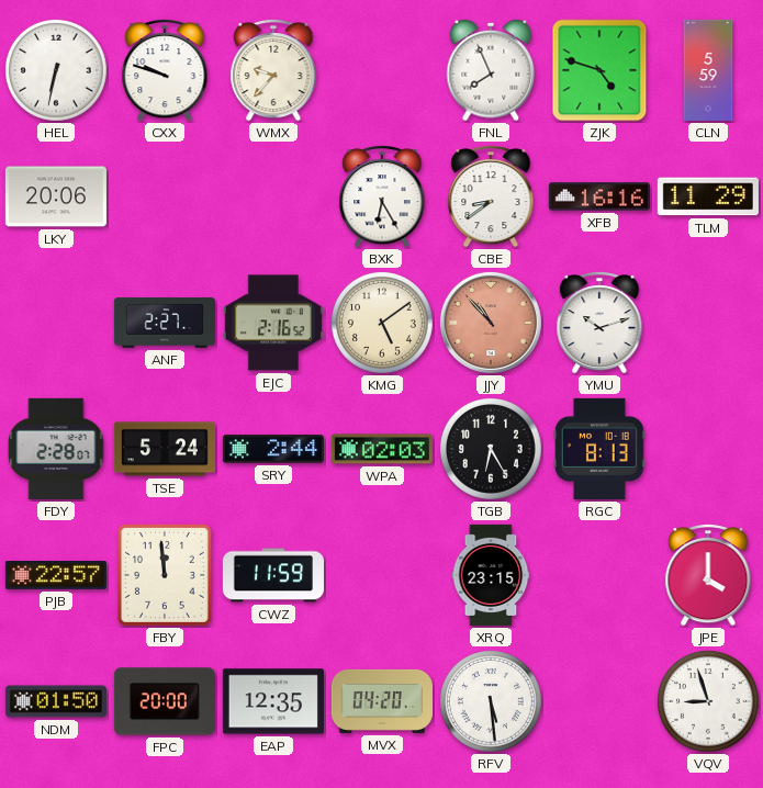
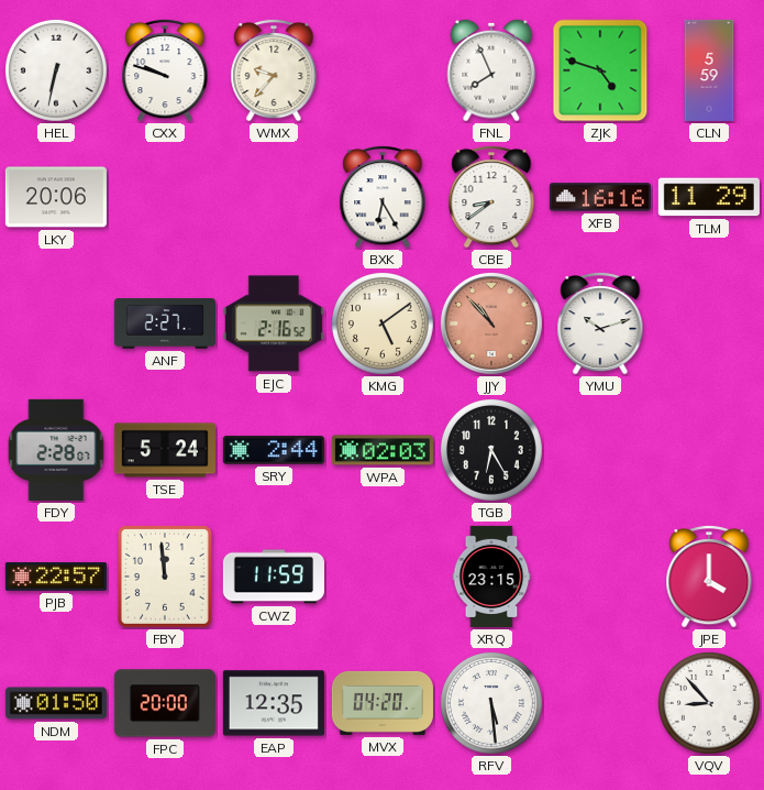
RGC: 8:13 -> none (599, 449)
VQV: 8:57 -> 8:53 (710, 704)
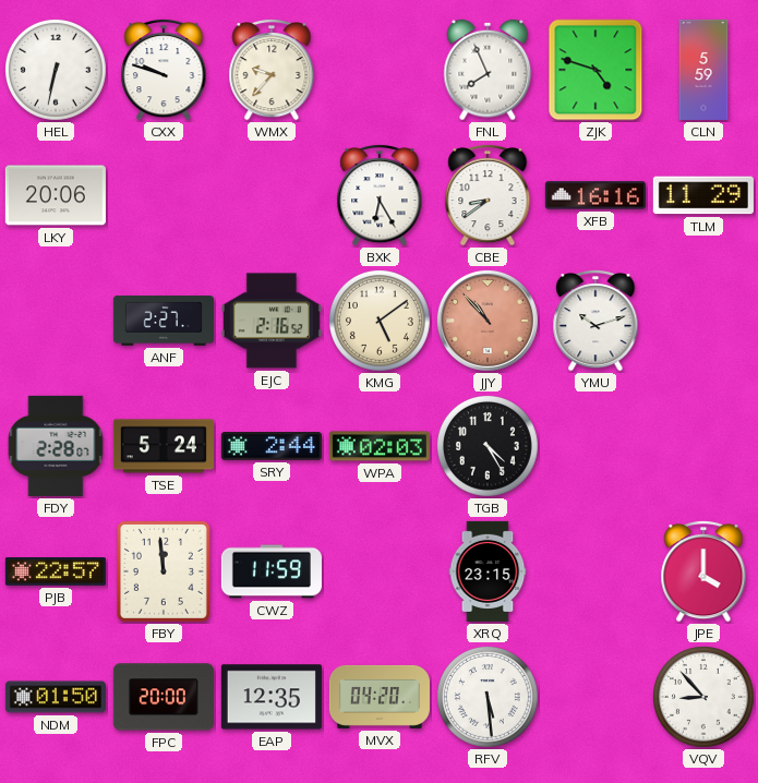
TGB: 6:25 -> 4:25 (489, 447)
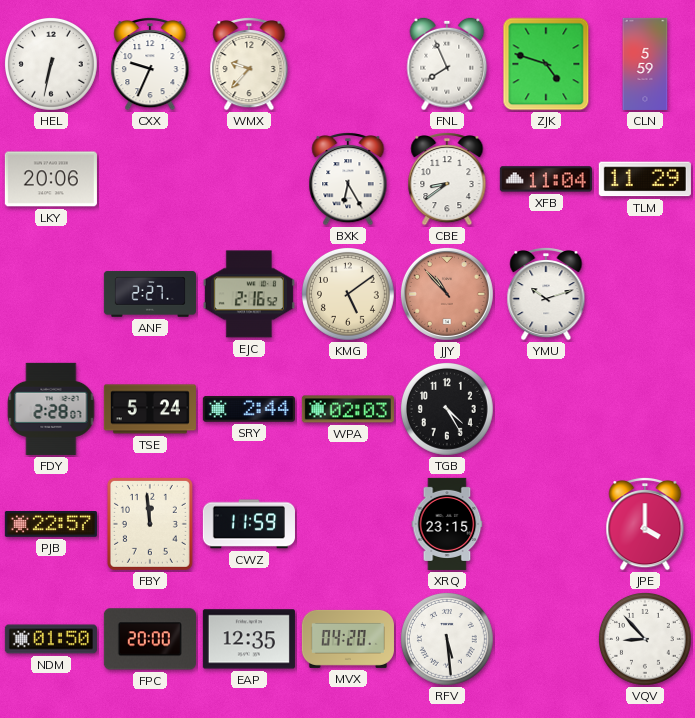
CXX: 9:48 -> 9:34 (150, 64)
XFB: 16:16 -> 11:04 (546, 179)
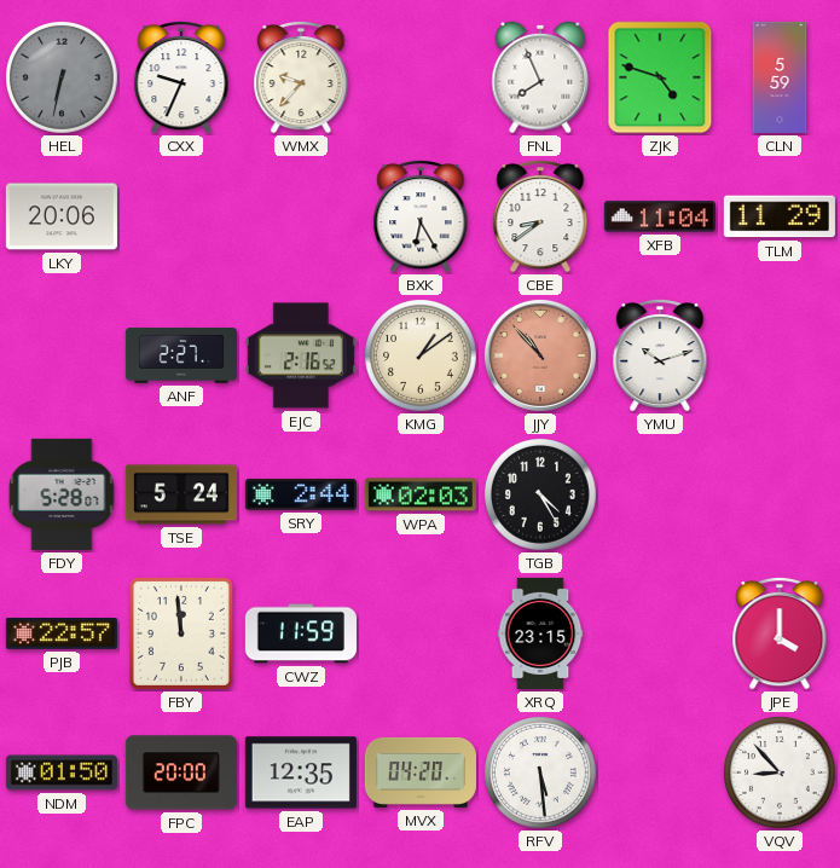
HEL dial: white -> grey (63, 79)
KMG: 5:09 -> 1:09 (422, 357)
FDY: 2:28 -> 5:28 (62, 494)
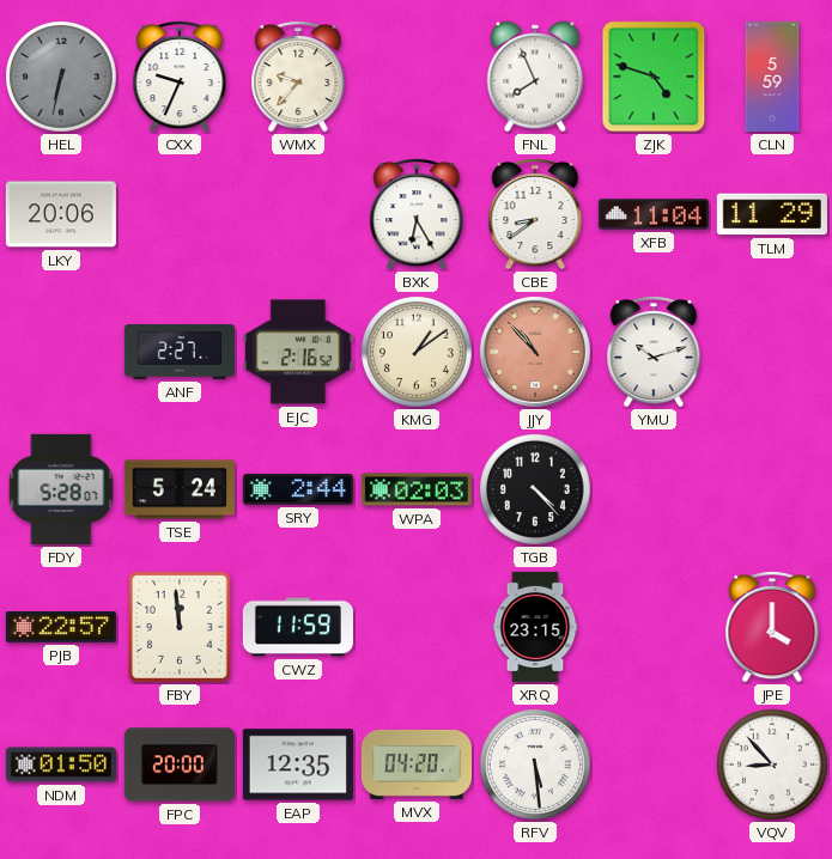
TGB: 4:25 -> 4:23 (536, 491)
